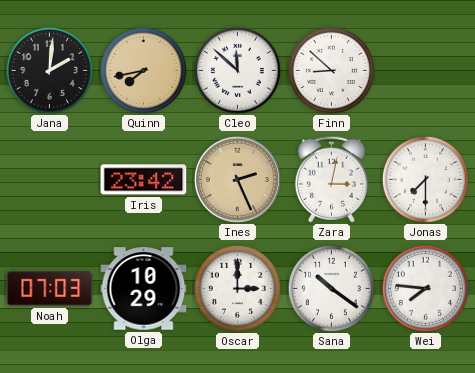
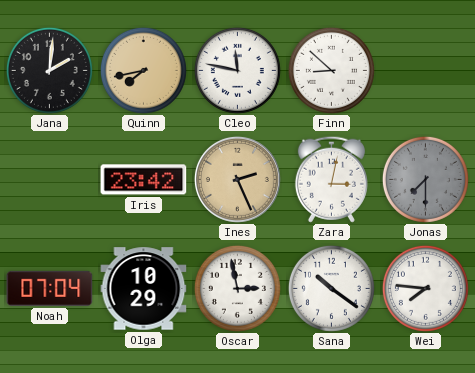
Cleo: 11:52 -> 11:47 (237, 70)
Jonas dial: white -> grey (425, 179)
Noah: 07:03 -> 07:04 (50, 288)
Oscar: 3:00 -> 2:58 (237, 288)
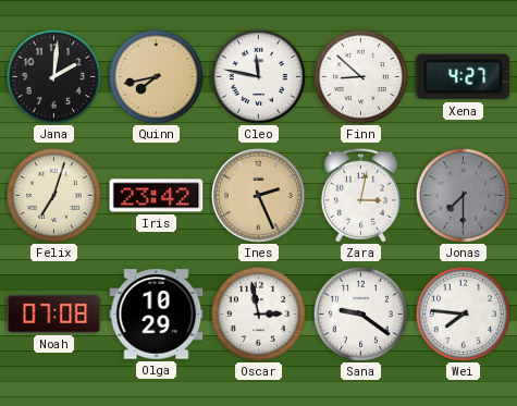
Xena: none -> 4:27 (464, 77)
Felix: none -> 7:03 (53, 195)
Noah: 07:04 -> 07:08 (54, 313)
Sana: 10:21 -> 9:21 (360, 313)
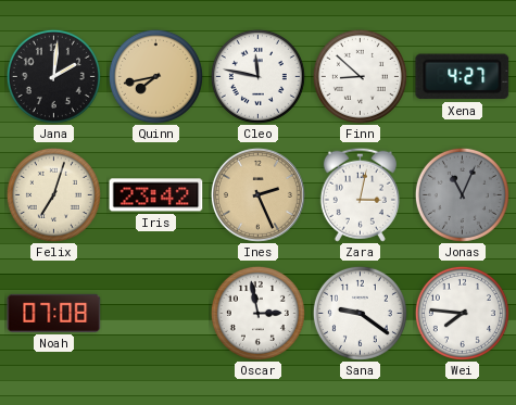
Jonas: 7:30 -> 11:04 (462, 194)
Olga: 10:29 -> none (157, 315)
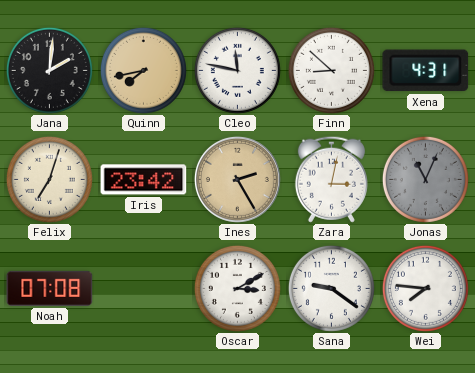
Xena: 4:27 -> 4:31 (426, 71)
Ines: 2:26 -> 2:25 (237, 179)
Oscar: 2:58 -> 3:10 (237, 288)
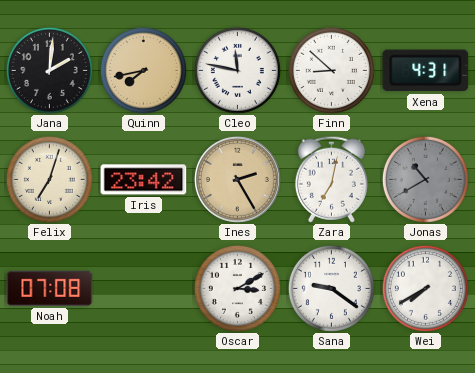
Zara: 3:02 -> 7:02 (331, 179)
Jonas: 11:04 -> 10:40 (425, 179)
Wei: 7:46 -> 7:40 (425, 288)
